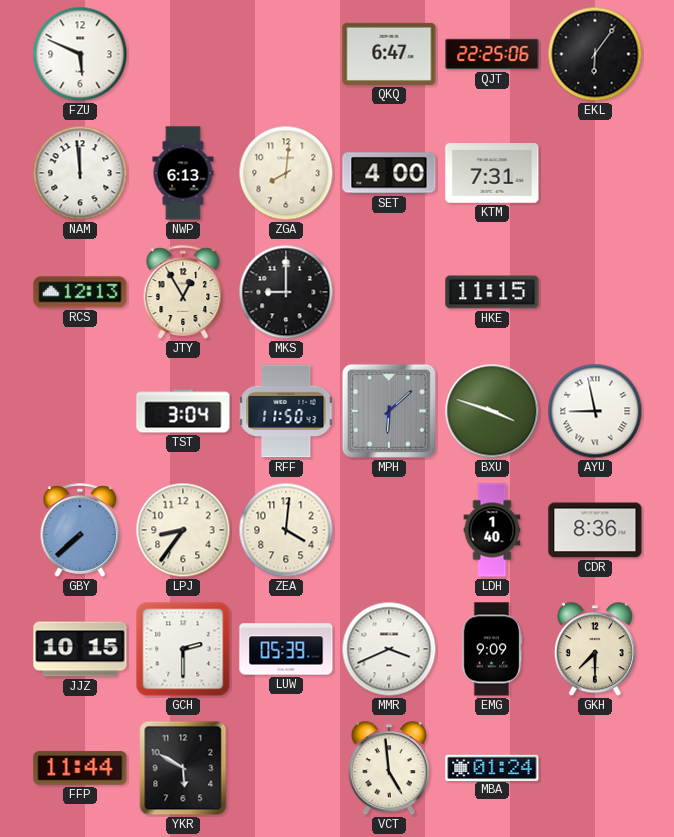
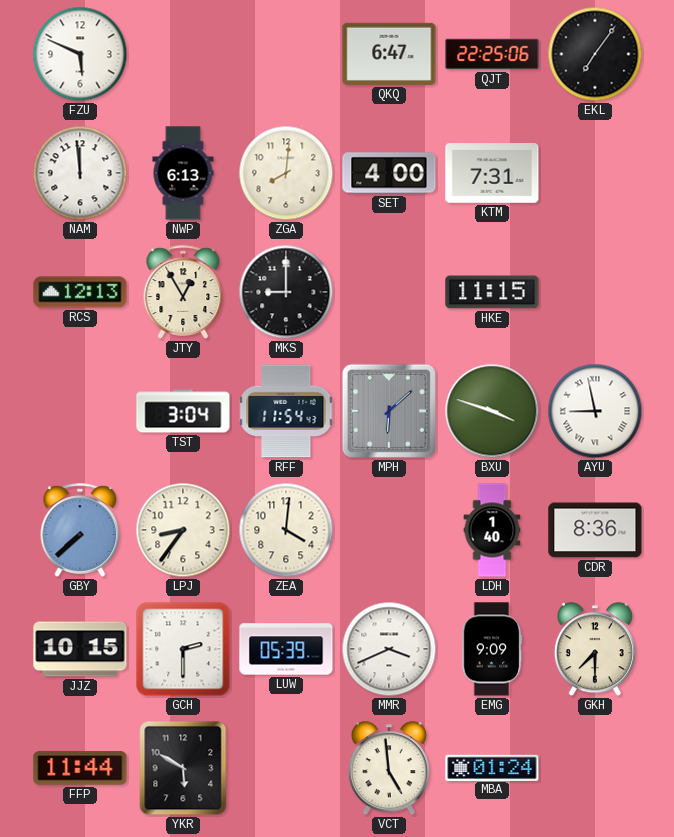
EKL: 6:06 -> 7:06 (595, 54)
RFF: 11:50 -> 11:54 (286, 411)
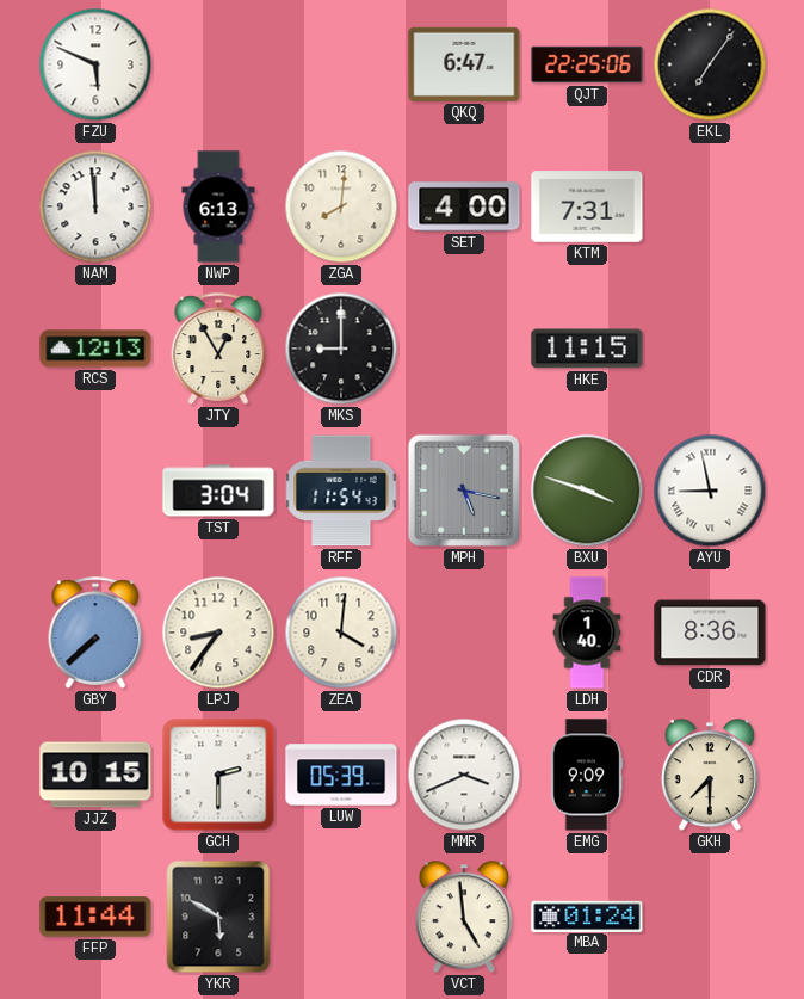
MPH: 6:08 -> 5:17 (464, 491)
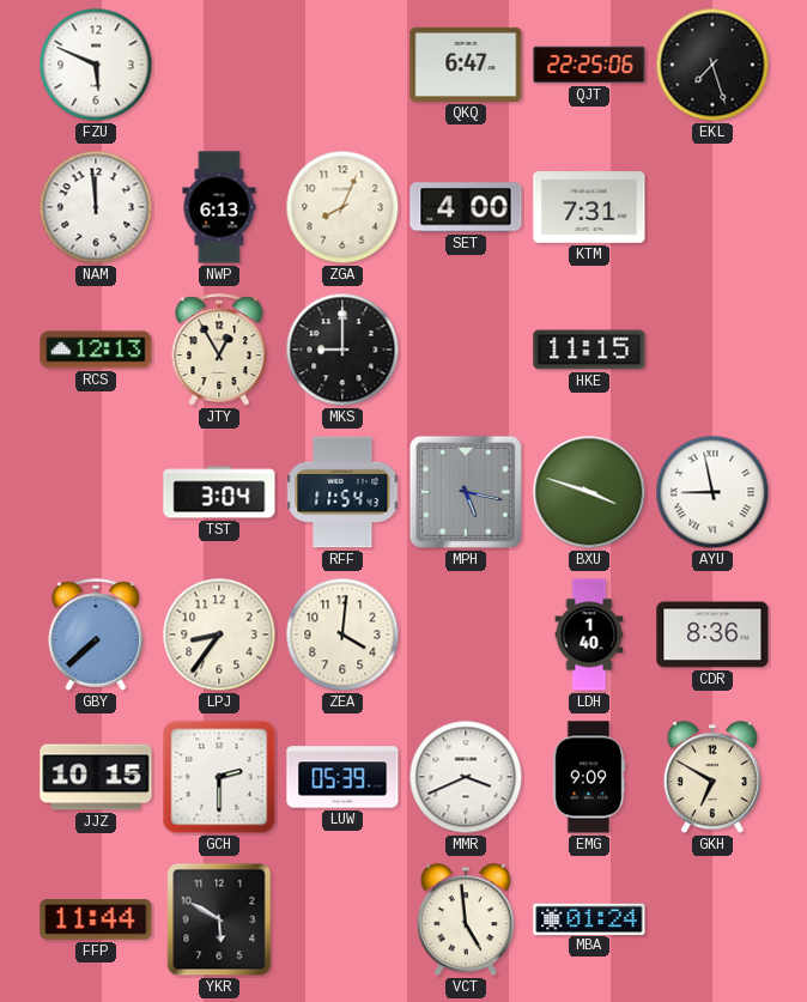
EKL: 7:06 -> 7:27 (712, 65)
ZGA: 8:01 -> 8:04 (342, 207)
GKH: 7:30 -> 6:50 (712, 778)
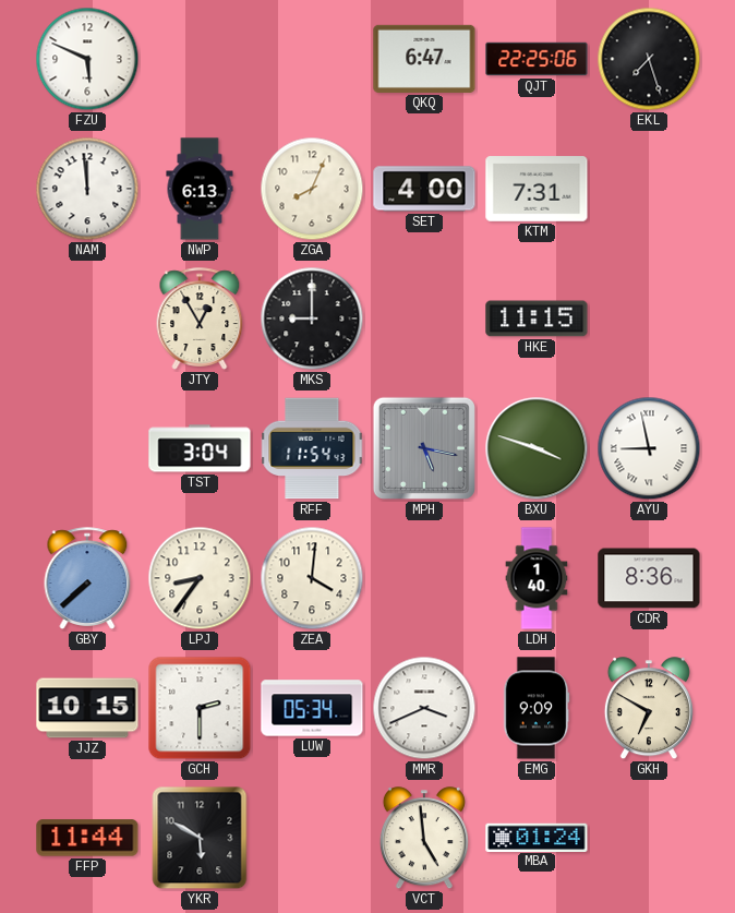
RCS: 12:13 -> none (96, 350)
LUW: 05:39 -> 05:34 (312, 708)
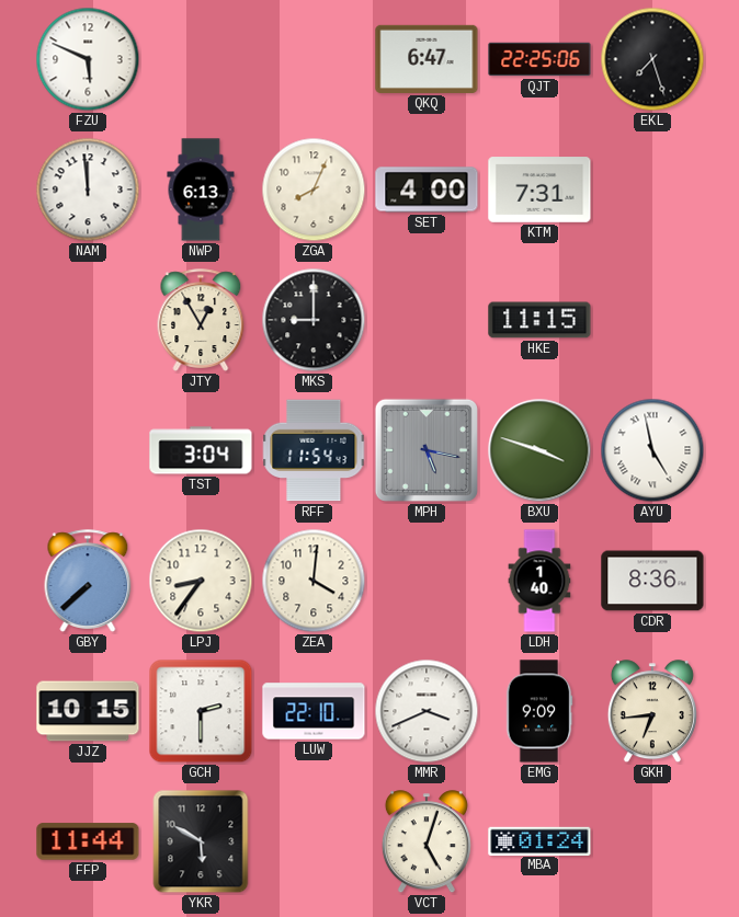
AYU: 8:58 -> 4:58 (652, 450)
LUW: 05:34 -> 22:10 (314, 711)
GKH: 6:50 -> 6:44 (652, 712)
VCT: 4:59 -> 5:03 (427, 843)
